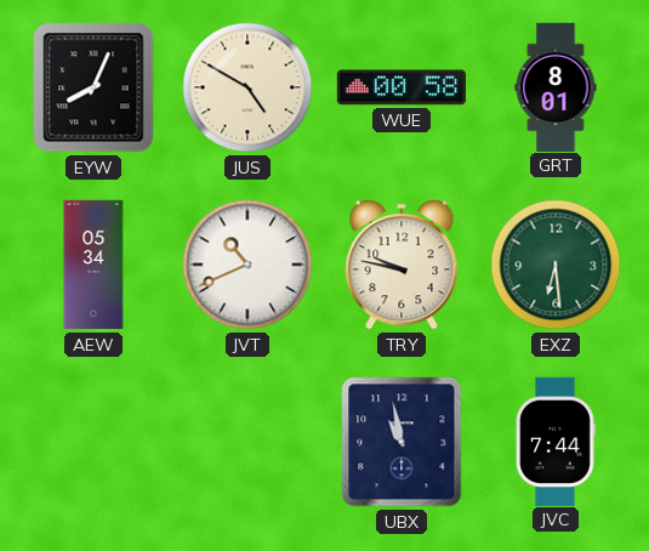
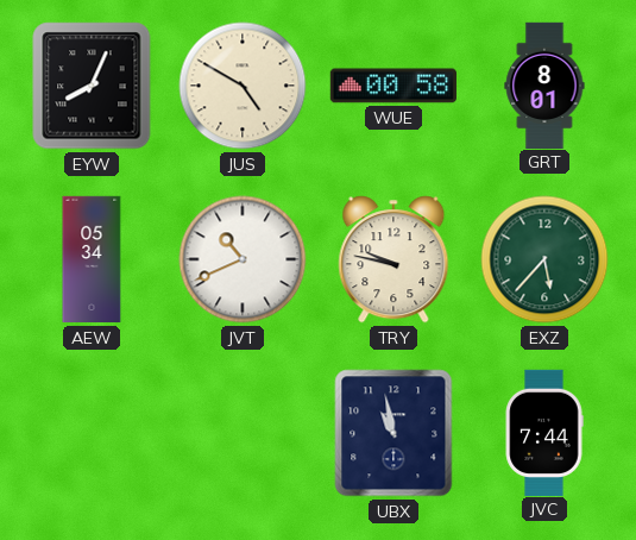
EXZ: 6:29 -> 5:37 (544, 259)
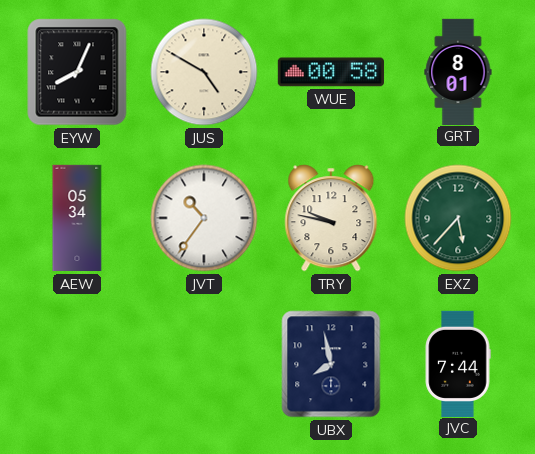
JVT: 10:41 -> 10:36 (204, 218)
UBX: 10:58 -> 7:58 (331, 364)
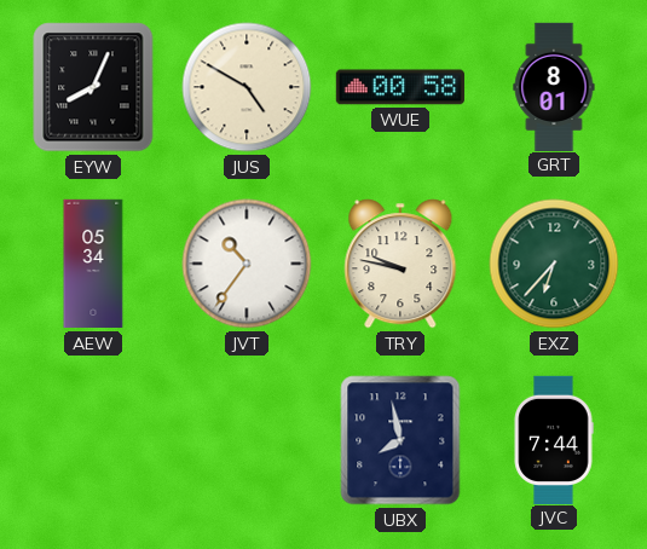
EXZ: 5:37 -> 6:37 (554, 264)
